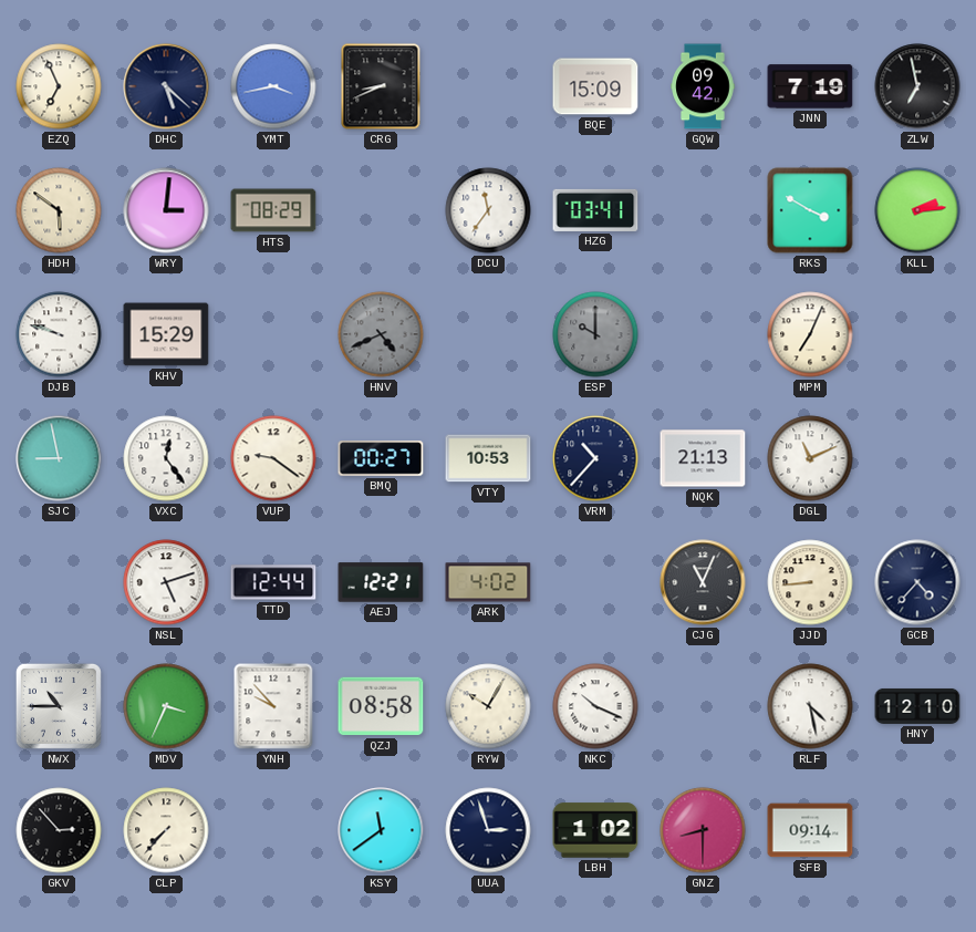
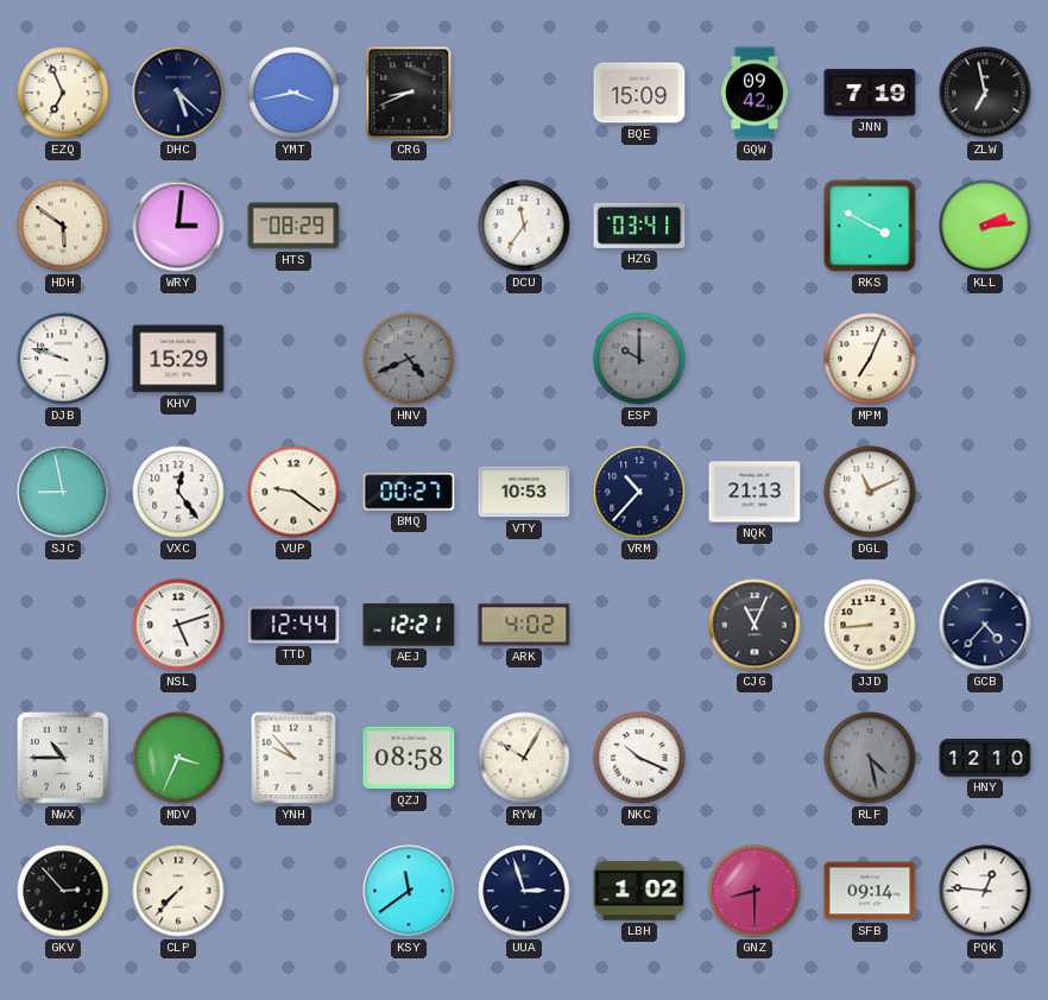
RLF dial: white -> grey (870, 758)
PQK: none -> 12:46 (985, 891)
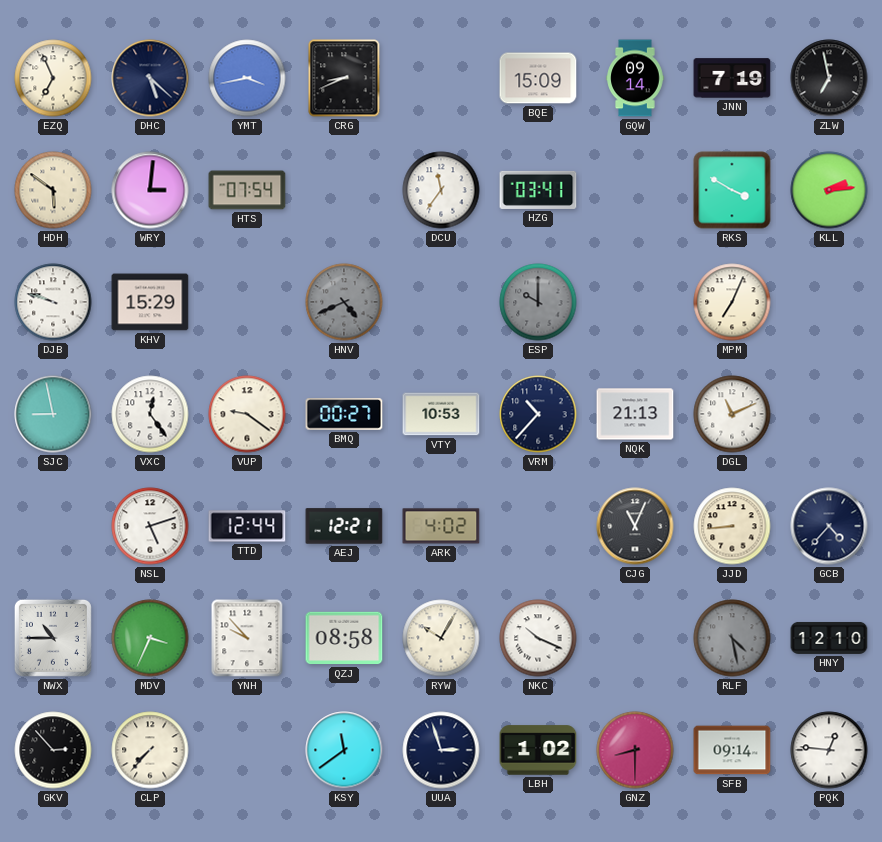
GQW: 09:42 -> 09:14 (635, 78)
HTS: 08:29 -> 07:54 (247, 190)
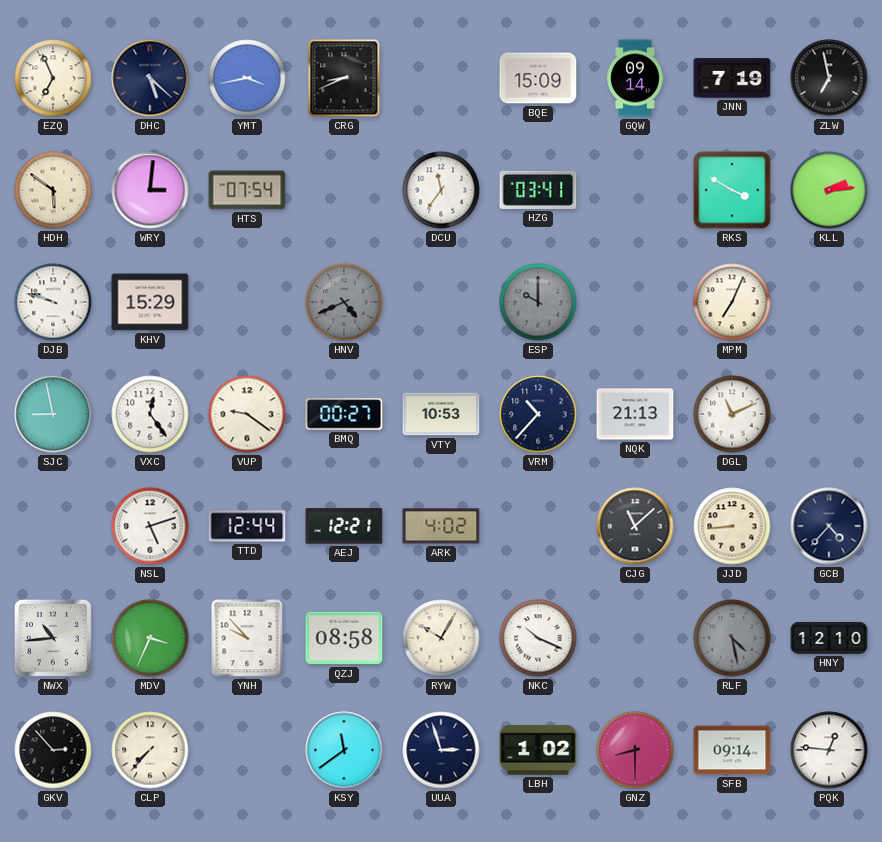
CJG: 11:04 -> 11:08 (635, 526)
NWX: 10:45 -> 10:44 (53, 638)
